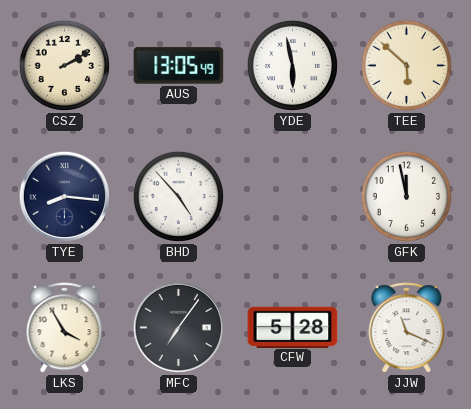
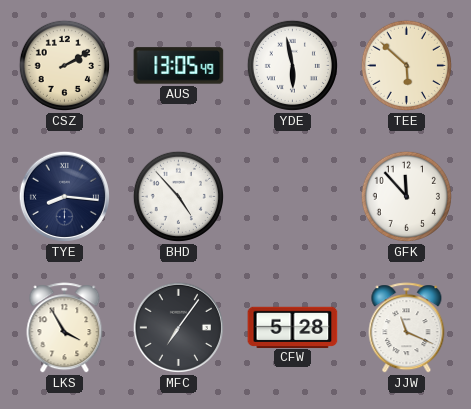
GFK: 11:58 -> 11:53 (406, 196)
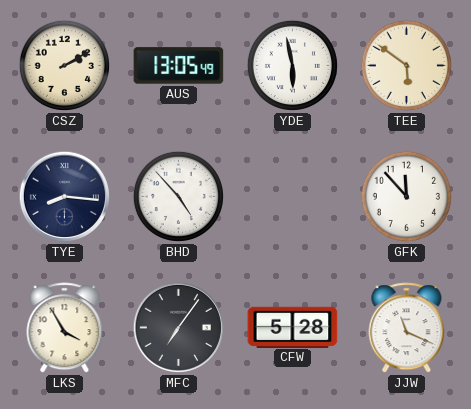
TEE: 5:52 -> 5:51 (406, 65)
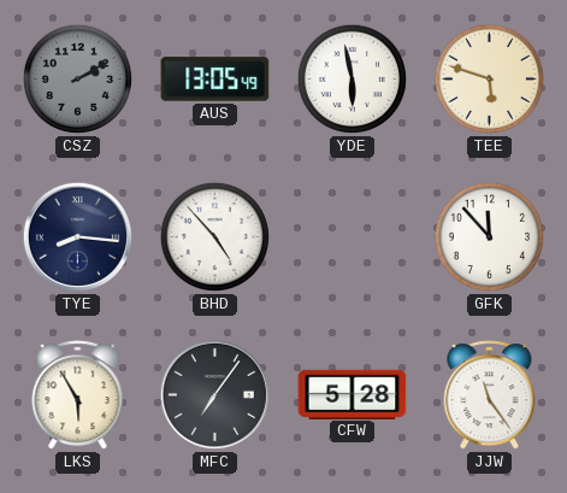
CSZ dial: cream -> grey (77, 78)
TEE: 5:51 -> 5:48 (489, 78)
LKS: 3:55 -> 5:55 (78, 395)
JJW: 11:19 -> 11:24 (490, 395)
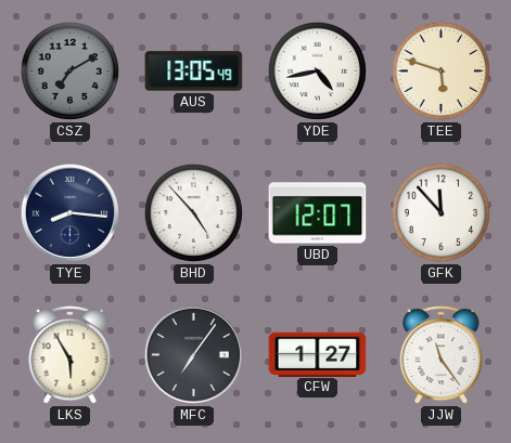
CSZ: 2:10 -> 7:10 (69, 70)
YDE: 5:58 -> 4:43 (317, 70)
UBD: none -> 12:07 (318, 213)
CFW: 5:28 -> 1:27 (318, 354)
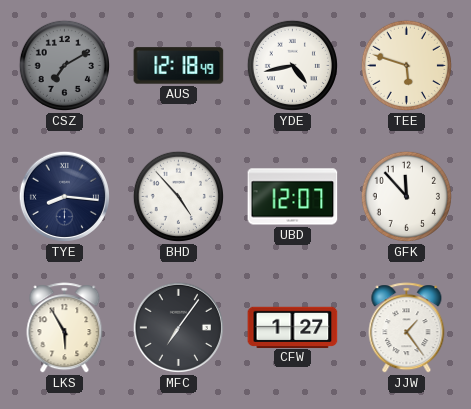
AUS: 13:05 -> 12:18 (179, 66)
JJW: 11:24 -> 1:24 (407, 328)
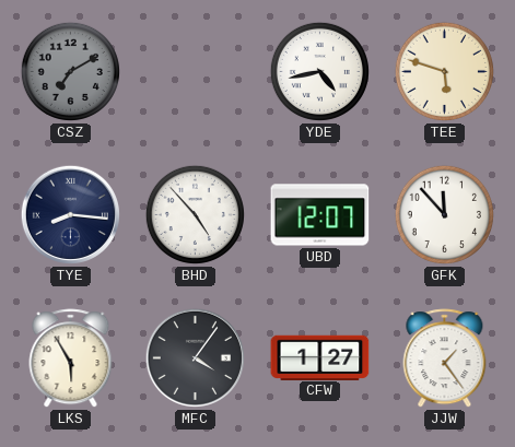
AUS: 12:18 -> none (179, 66)
MFC: 7:06 -> 4:06 (195, 357)
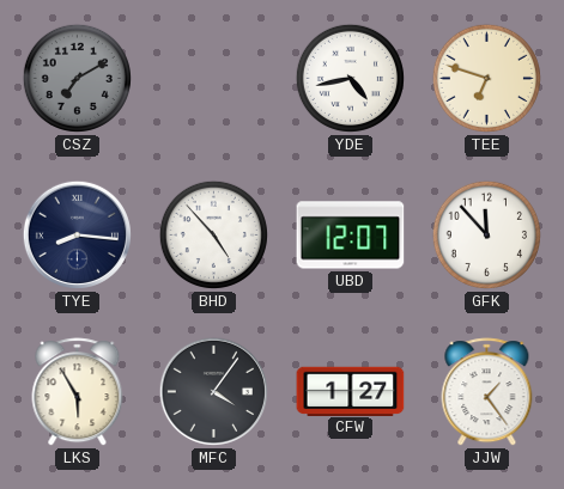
TEE: 5:48 -> 6:48 (486, 78)
